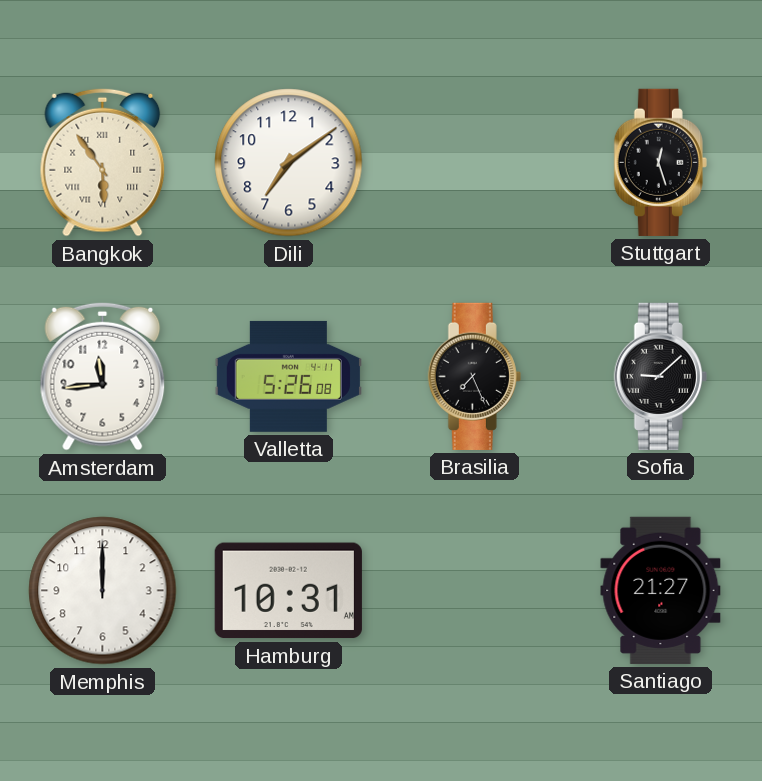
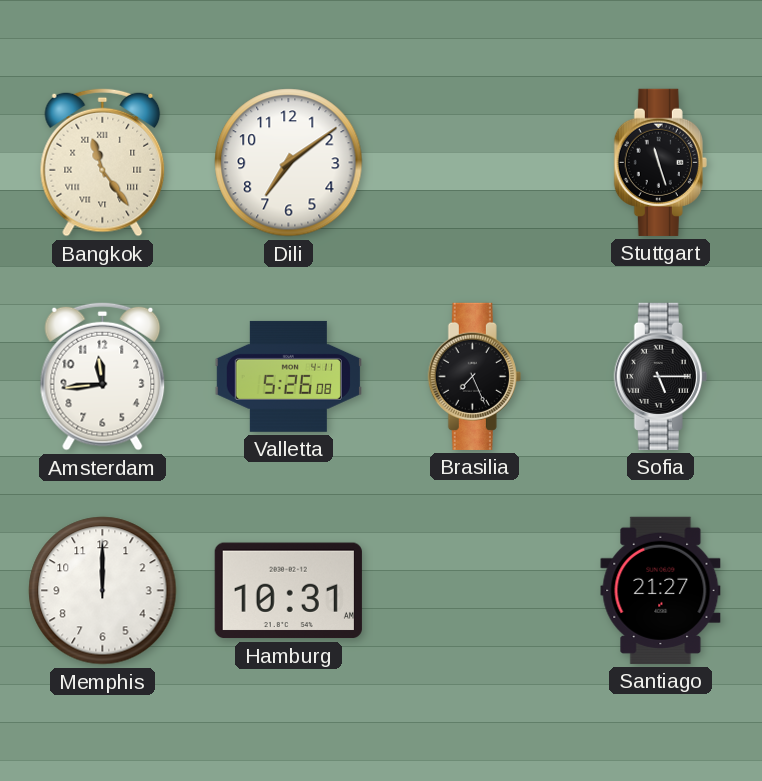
Bangkok: 5:54 -> 11:24 (103, 162)
Stuttgart: 12:27 -> 11:27 (660, 162)
Sofia: 9:08 -> 5:15 (660, 376)
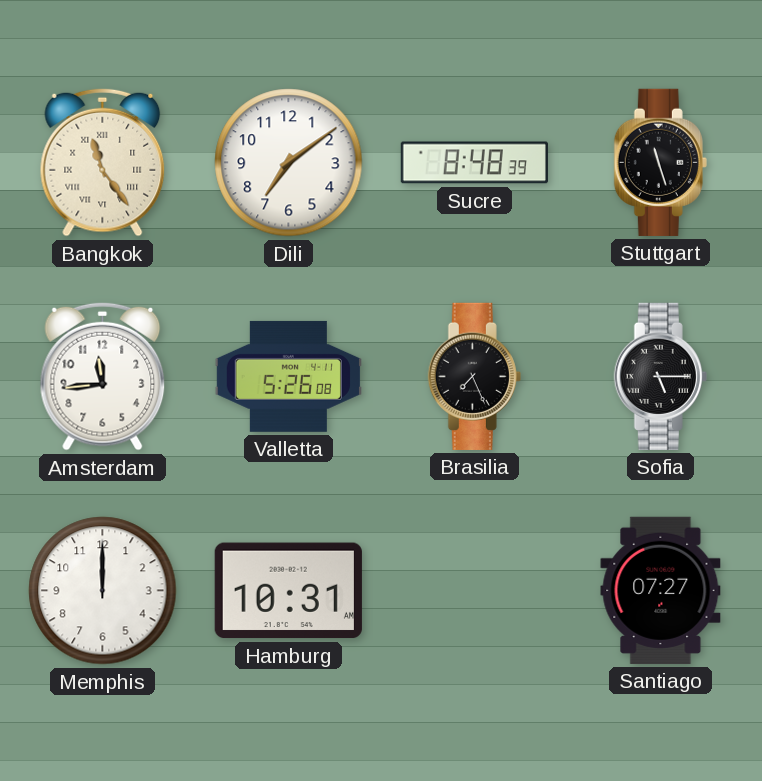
Sucre: none -> 8:48 (474, 163)
Santiago: 21:27 -> 07:27 (661, 590)
